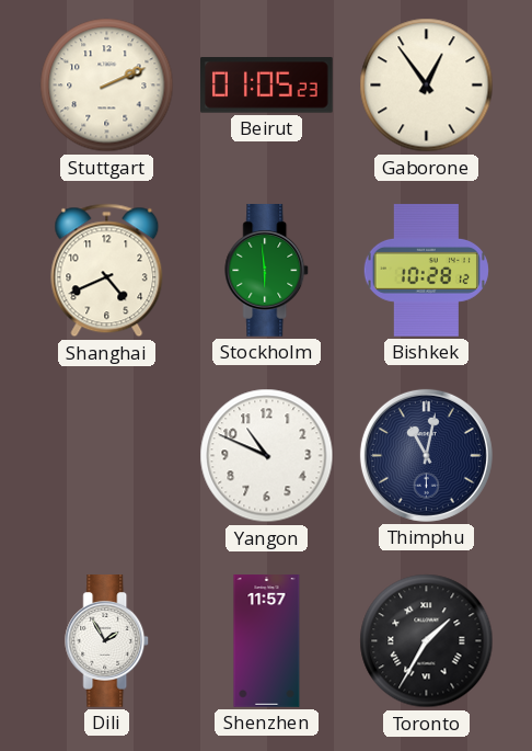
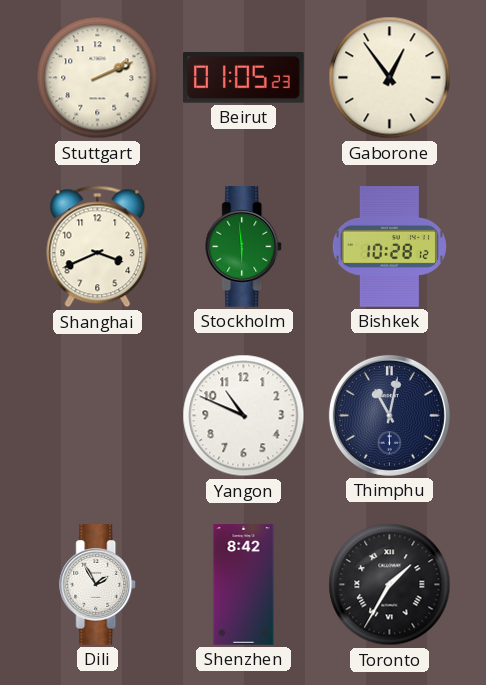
Shanghai: 4:41 -> 3:41 (98, 247)
Shenzhen: 11:57 -> 8:42 (244, 585)
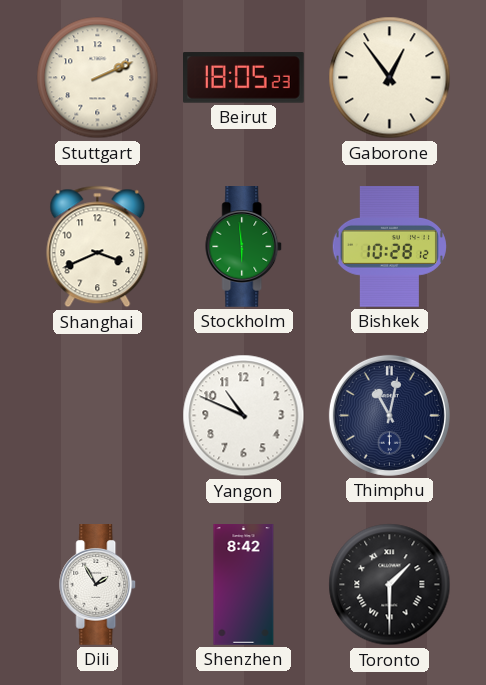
Beirut: 01:05 -> 18:05 (244, 78)
Toronto: 1:35 -> 1:30 (390, 585)
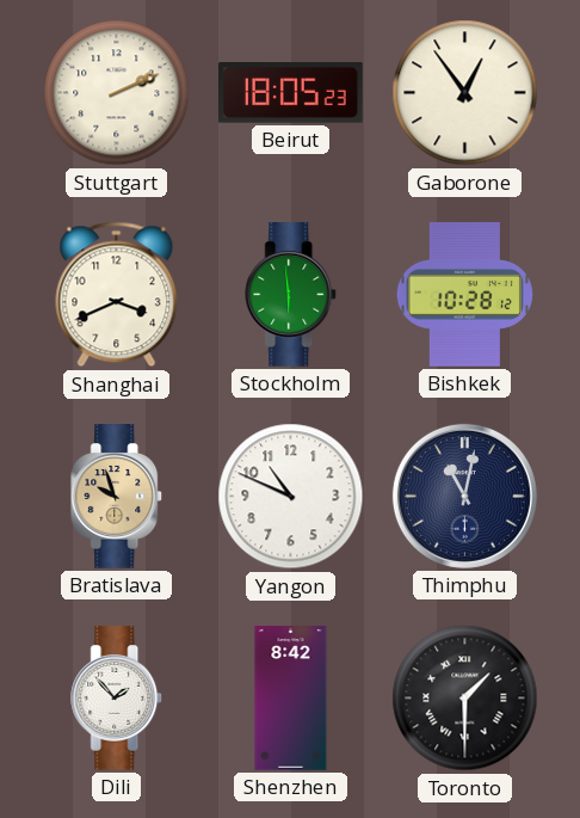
Bratislava: none -> 9:57 (117, 497)
Dili: 1:55 -> 1:53 (117, 699)
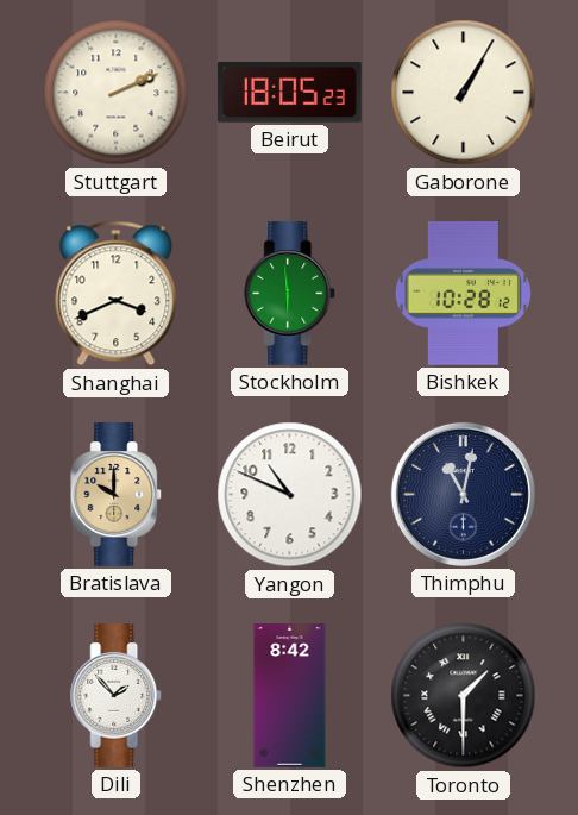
Gaborone: 12:54 -> 1:05 (464, 93)
Bratislava: 9:57 -> 10:00 (117, 495)
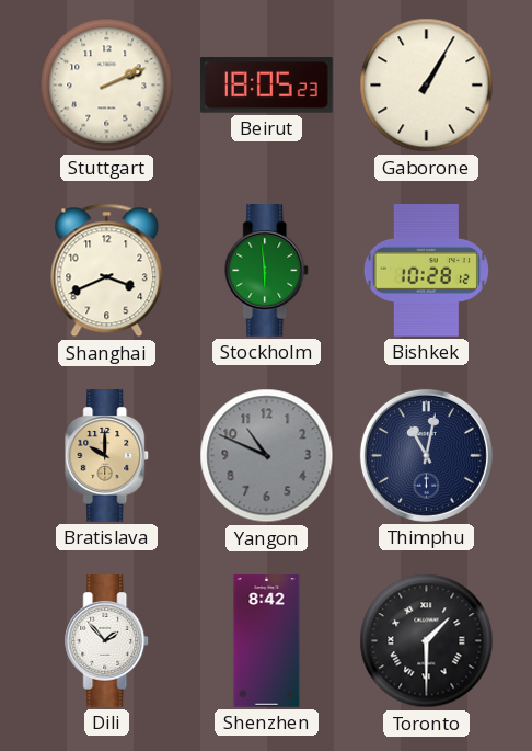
Yangon dial: white -> grey (267, 456)
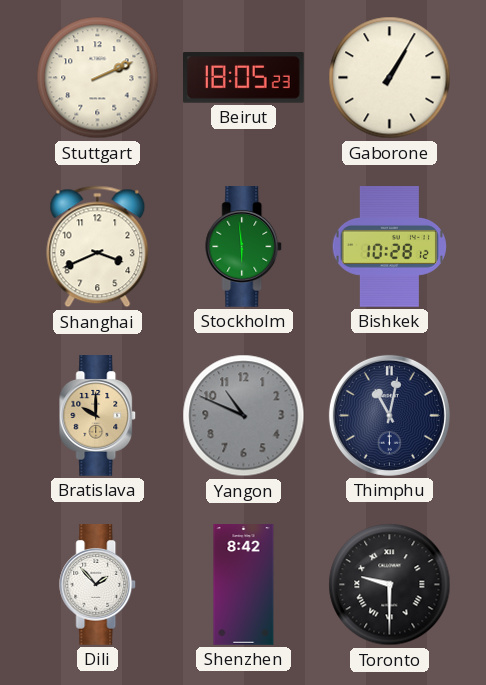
Toronto: 1:30 -> 9:30 (390, 585)
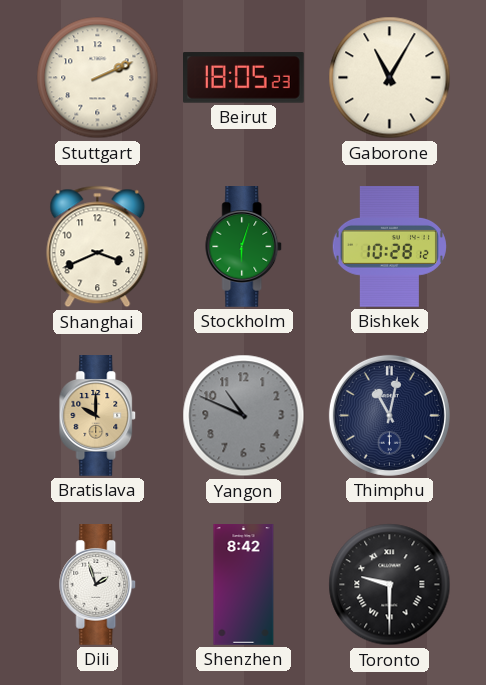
Gaborone: 1:05 -> 11:05 (390, 78)
Stockholm: 5:59 -> 6:03 (244, 247)
Dili: 1:53 -> 1:57 (98, 585)
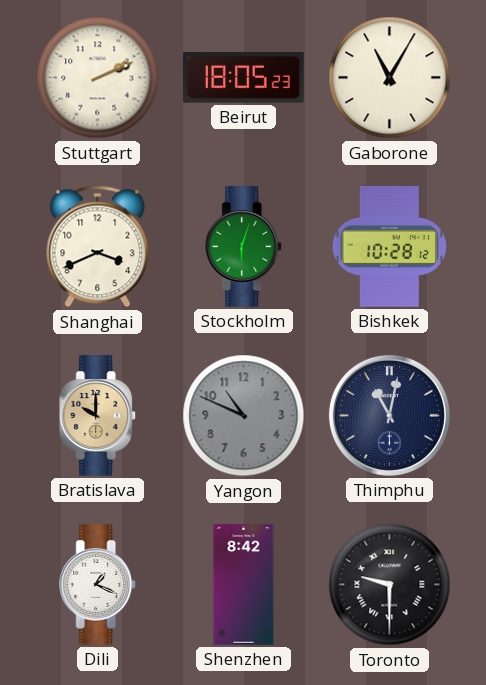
Dili: 1:57 -> 1:19 (98, 585)
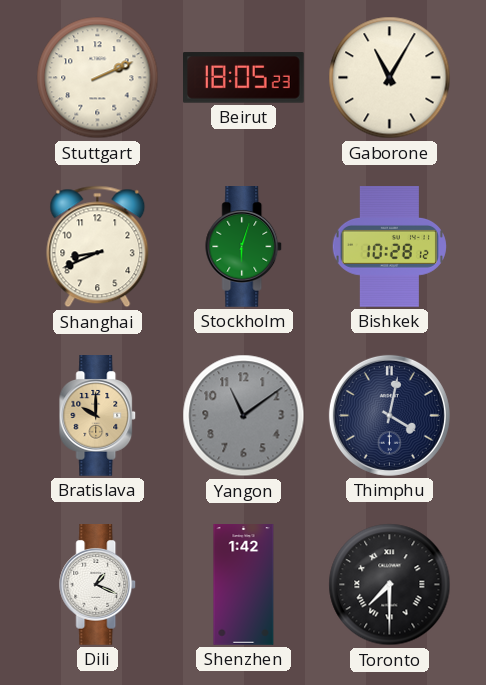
Shanghai: 3:41 -> 8:41 (98, 247)
Yangon: 10:49 -> 11:09 (244, 416)
Thimphu: 11:02 -> 4:02 (389, 415)
Shenzhen: 8:42 -> 1:42 (244, 585)
Toronto: 9:30 -> 7:30 (390, 585)
